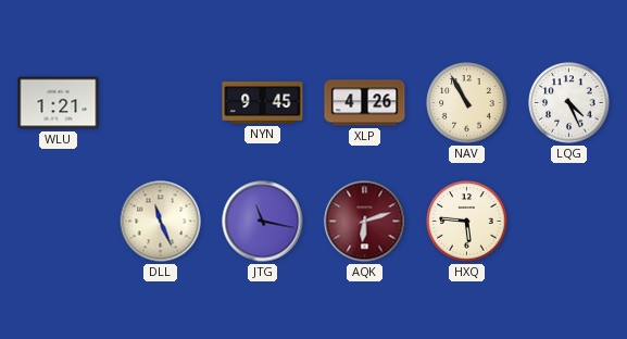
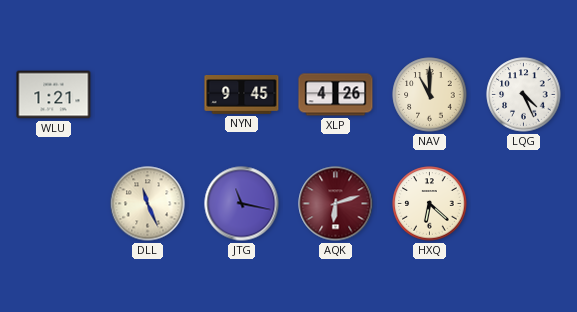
NAV: 10:55 -> 11:00 (430, 95)
HXQ: 5:46 -> 6:22 (430, 204)
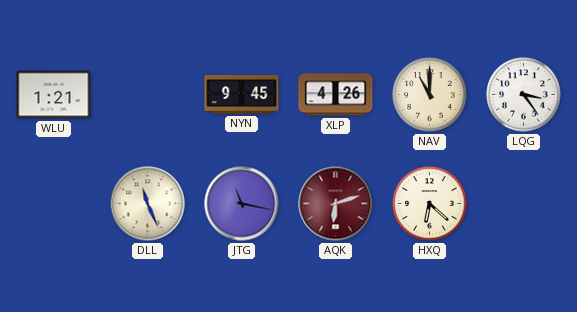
LQG: 4:26 -> 3:24 (524, 95)
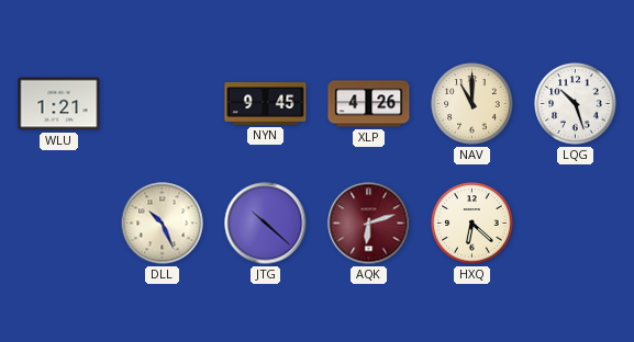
LQG: 3:24 -> 10:27 (576, 104)
DLL: 11:26 -> 10:26 (163, 224)
JTG: 11:17 -> 10:22 (266, 224)
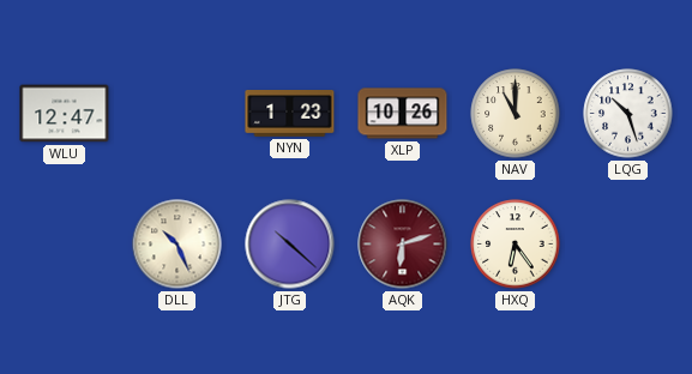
WLU: 1:21 -> 12:47 (65, 114)
NYN: 9:45 -> 1:23 (290, 114)
XLP: 4:26 -> 10:26 (403, 114)
HXQ: 6:22 -> 6:24 (516, 245)
